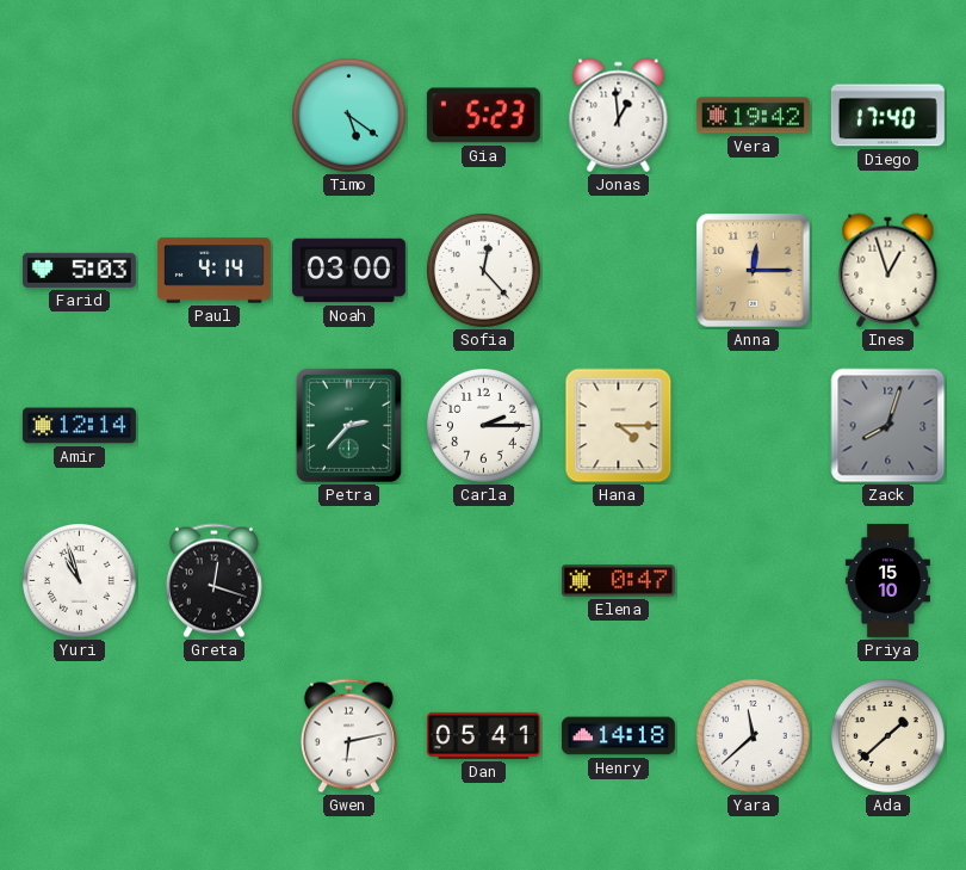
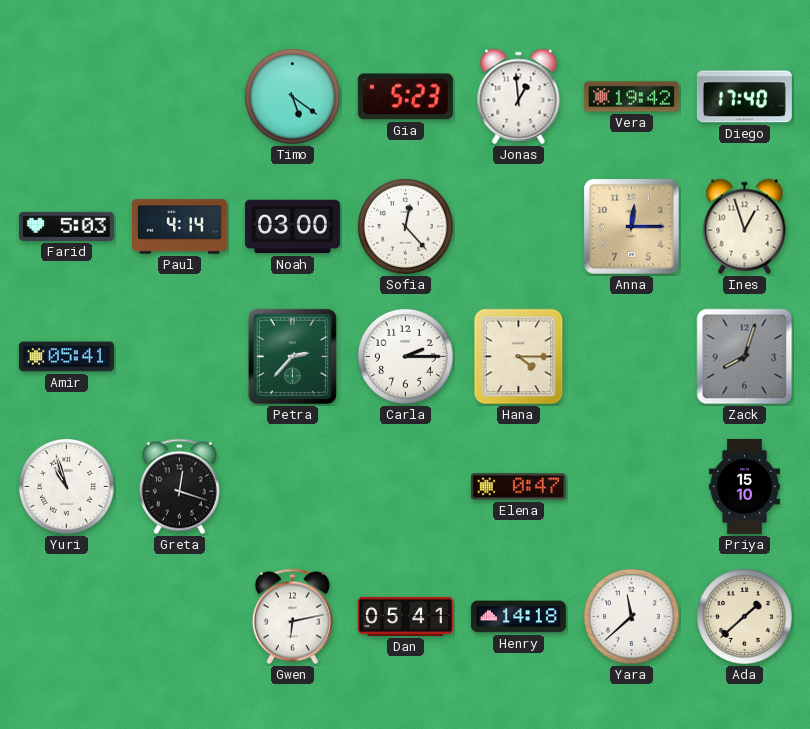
Amir: 12:14 -> 05:41 (66, 357)
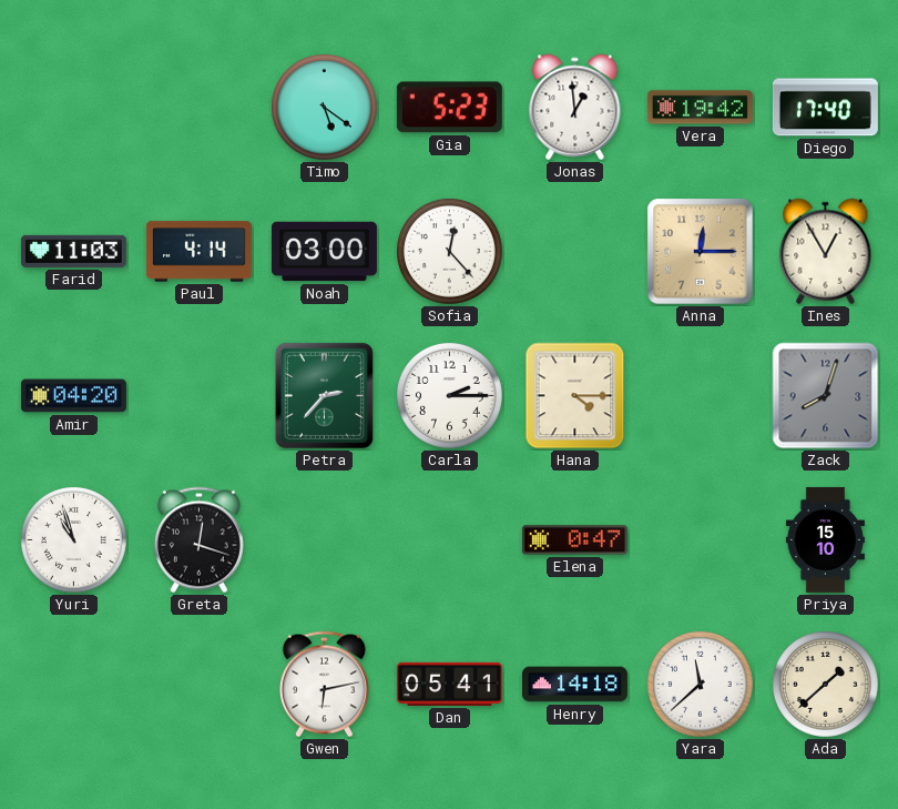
Farid: 5:03 -> 11:03 (73, 251)
Ines: 12:57 -> 12:55 (826, 252)
Amir: 05:41 -> 04:20 (73, 396)
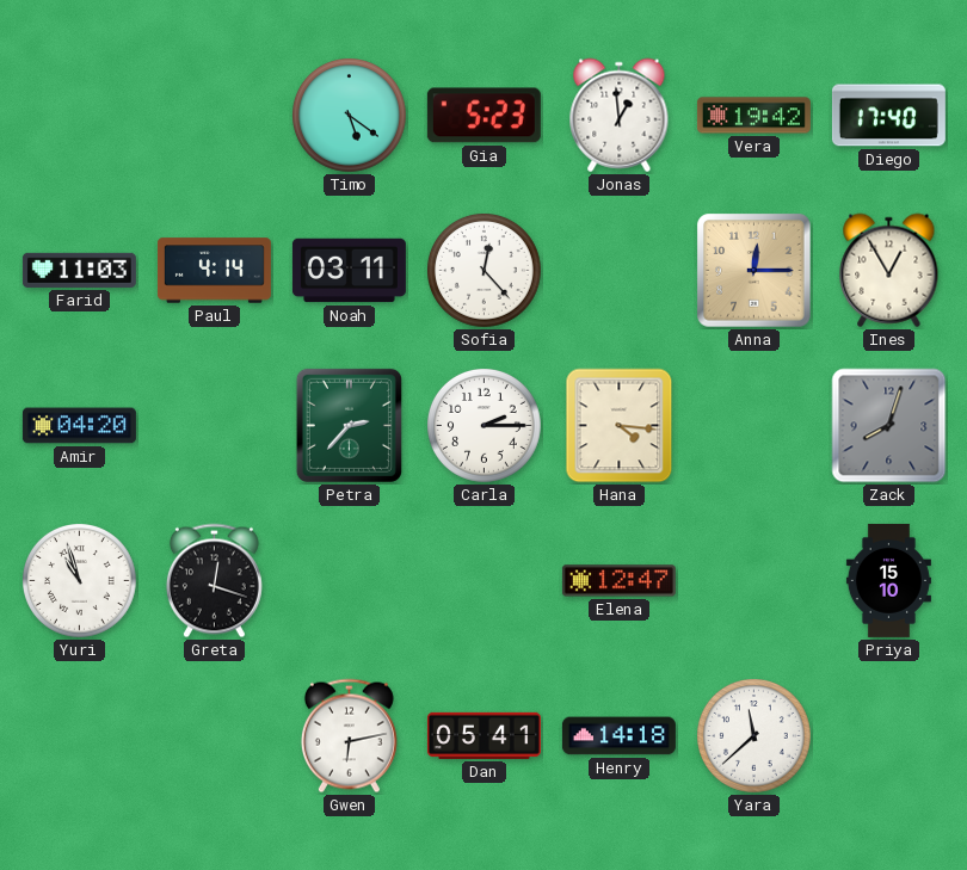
Noah: 03:00 -> 03:11 (349, 271)
Hana: 4:15 -> 4:16 (620, 426)
Elena: 0:47 -> 12:47 (618, 581)
Ada: 1:38 -> none (826, 685)
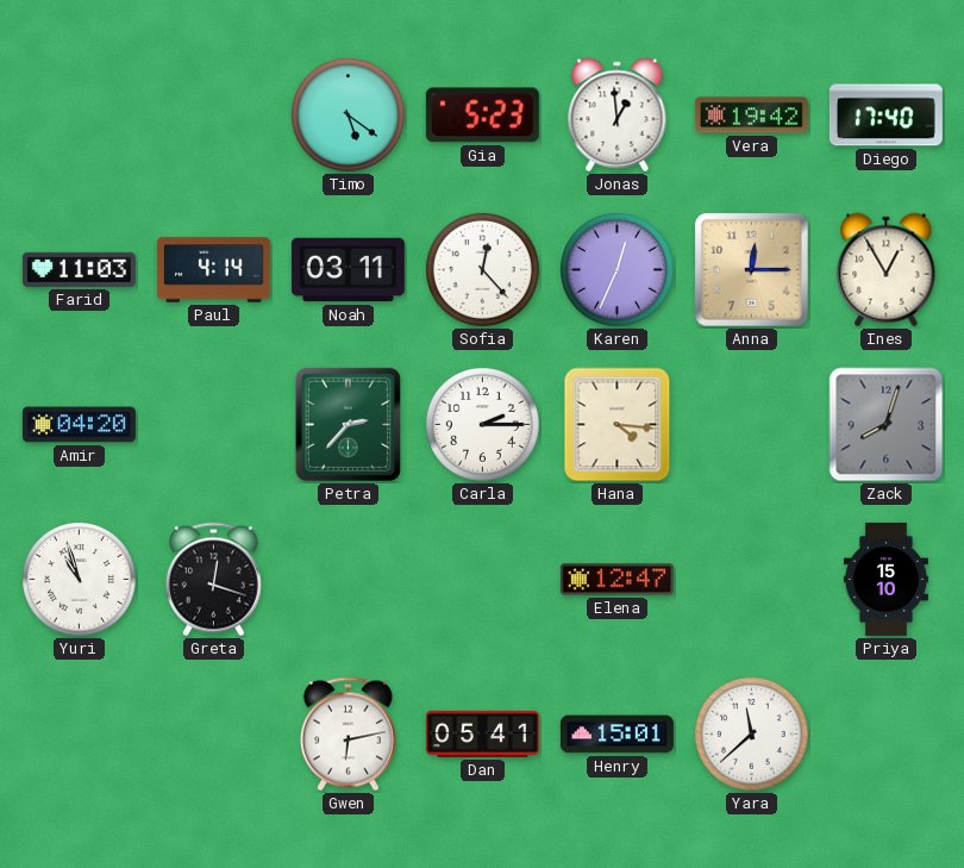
Karen: none -> 12:34 (618, 270)
Henry: 14:18 -> 15:01 (616, 735)
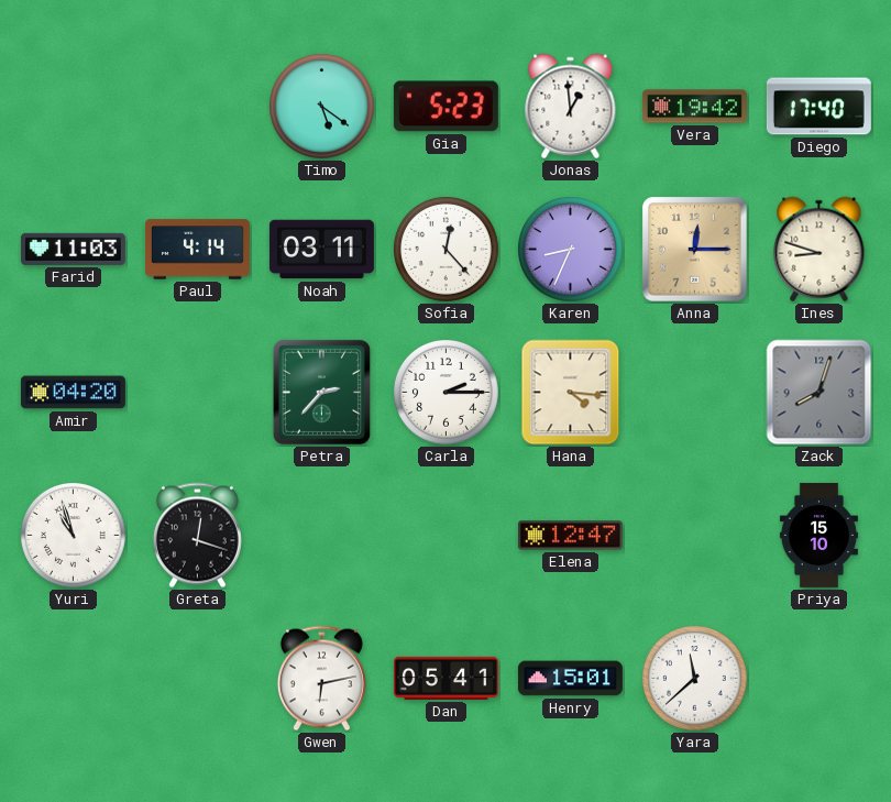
Karen: 12:34 -> 8:34 (571, 250)
Ines: 12:55 -> 8:48 (820, 250)
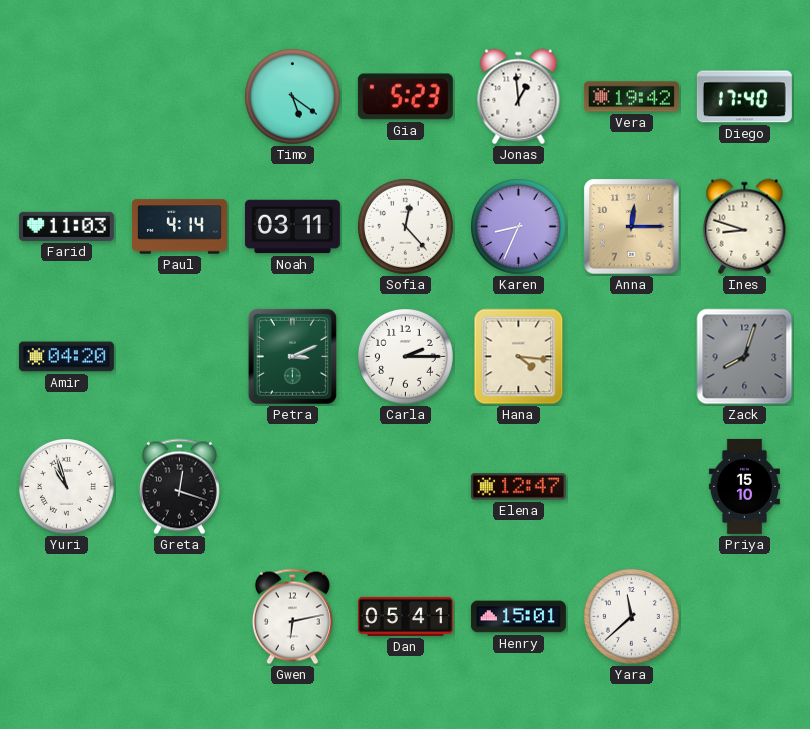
Petra: 2:37 -> 3:11 (292, 356)
